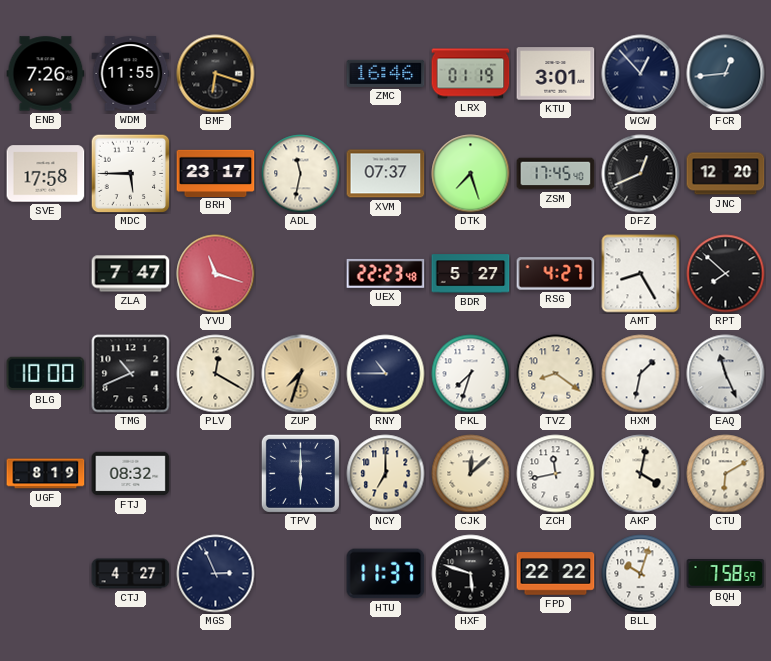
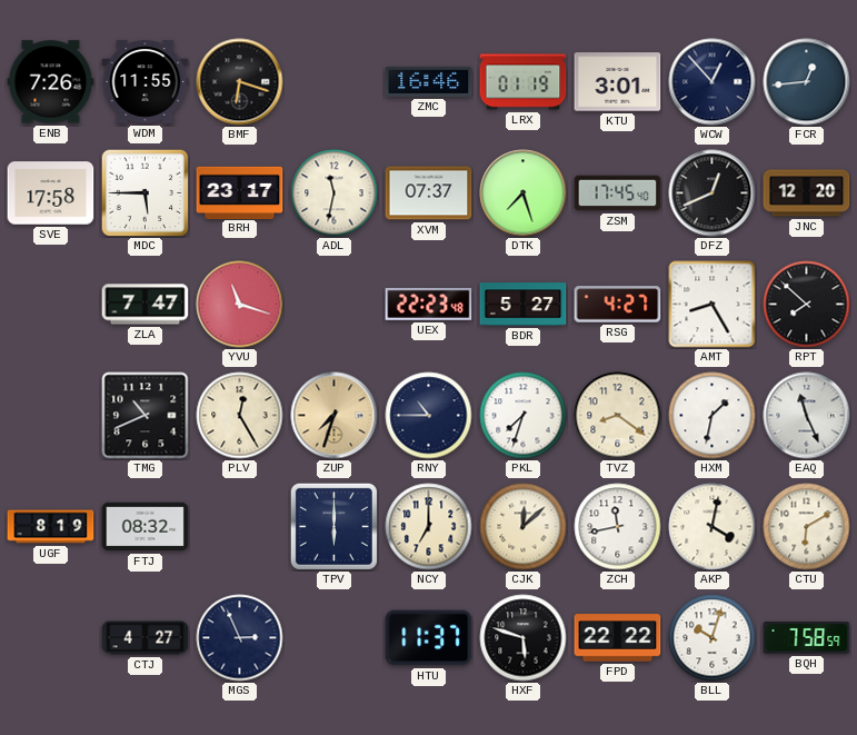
BLG: 10:00 -> none (46, 374)
PLV: 12:20 -> 12:25 (240, 416)
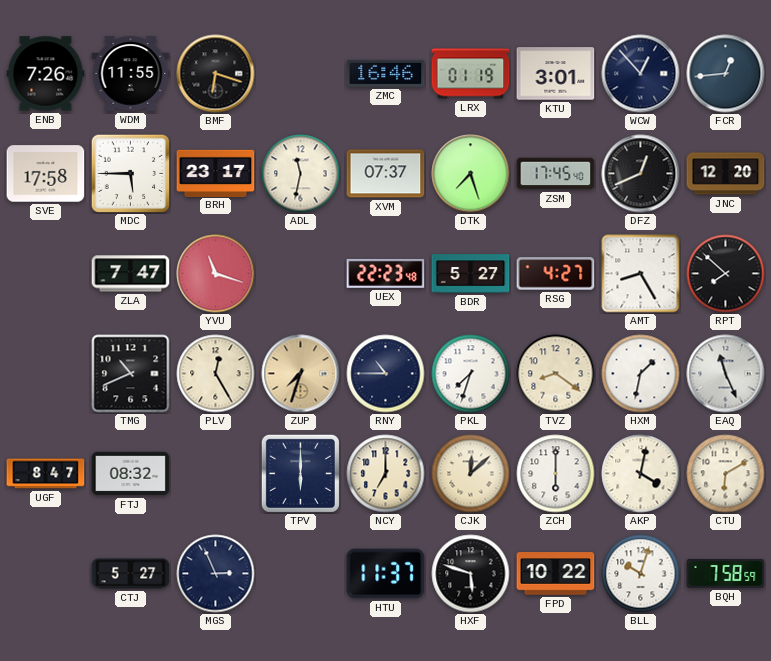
UGF: 8:19 -> 8:47 (46, 474)
ZCH: 11:43 -> 6:00 (556, 474)
CTJ: 4:27 -> 5:27 (131, 574)
FPD: 22:22 -> 10:22 (556, 574)
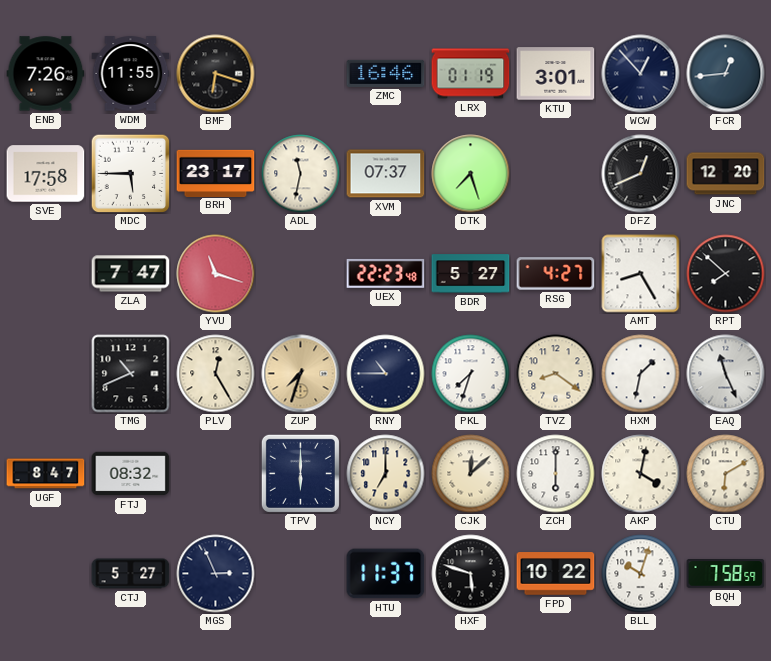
ZSM: 17:45 -> none (556, 174)
